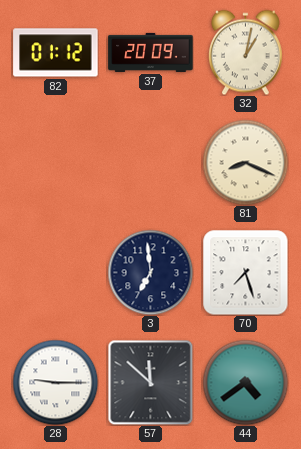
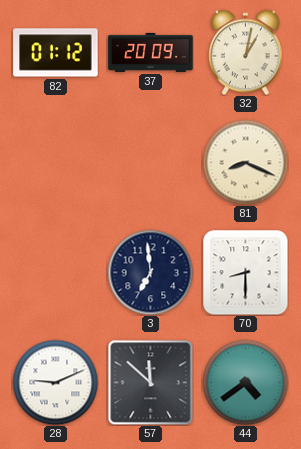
70: 7:27 -> 8:30 (245, 272)
28: 9:15 -> 9:11 (55, 382)
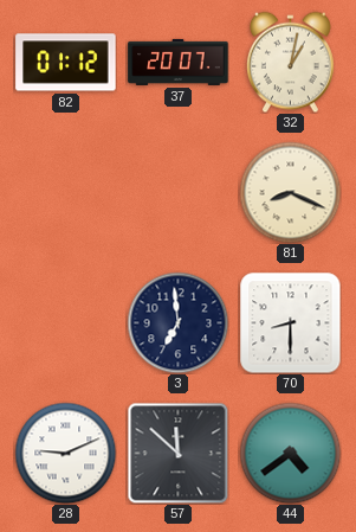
37: 20:09 -> 20:07 (179, 62)
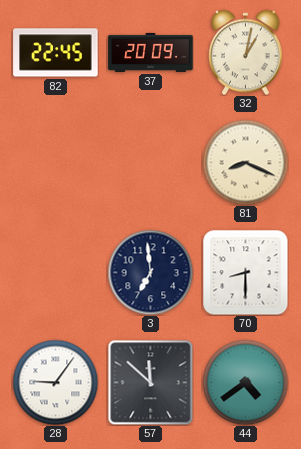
82: 01:12 -> 22:45 (56, 53)
37: 20:07 -> 20:09 (151, 52)
28: 9:11 -> 9:06 (55, 382)
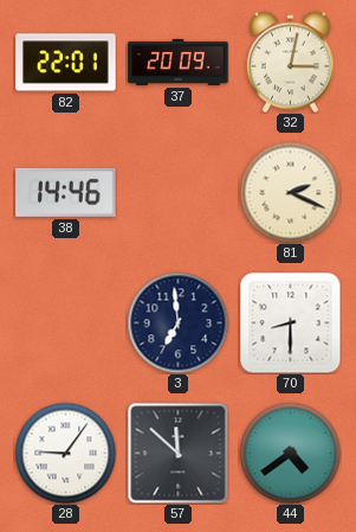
82: 22:45 -> 22:01 (66, 63)
32: 1:02 -> 3:02 (290, 62)
38: none -> 14:46 (66, 192)
81: 8:19 -> 2:19 (290, 192)
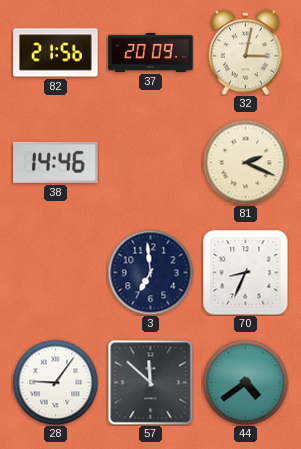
82: 22:01 -> 21:56 (56, 53)
70: 8:30 -> 8:34 (245, 272)
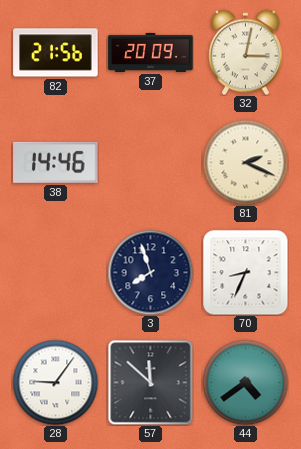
3: 6:59 -> 7:57 (150, 272)
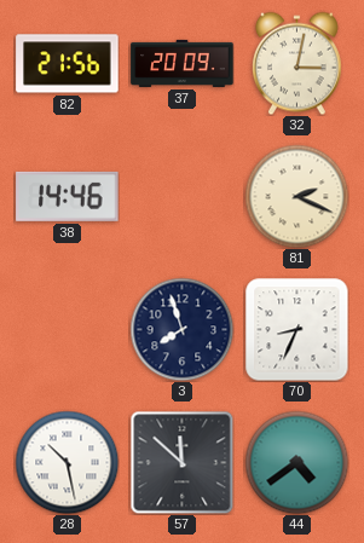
28: 9:06 -> 10:28 (67, 462)
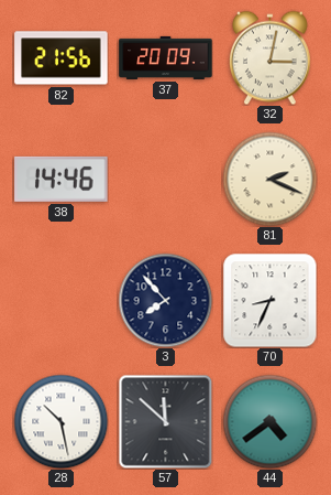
3: 7:57 -> 7:53 (165, 300)
